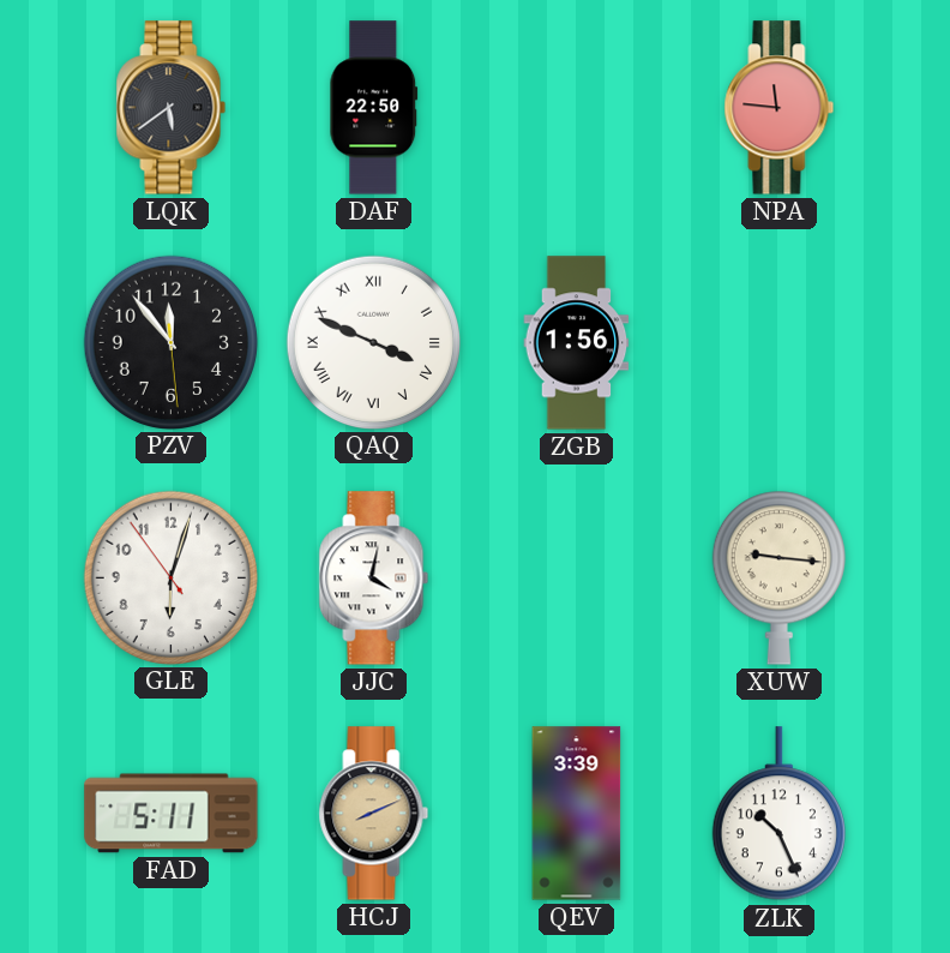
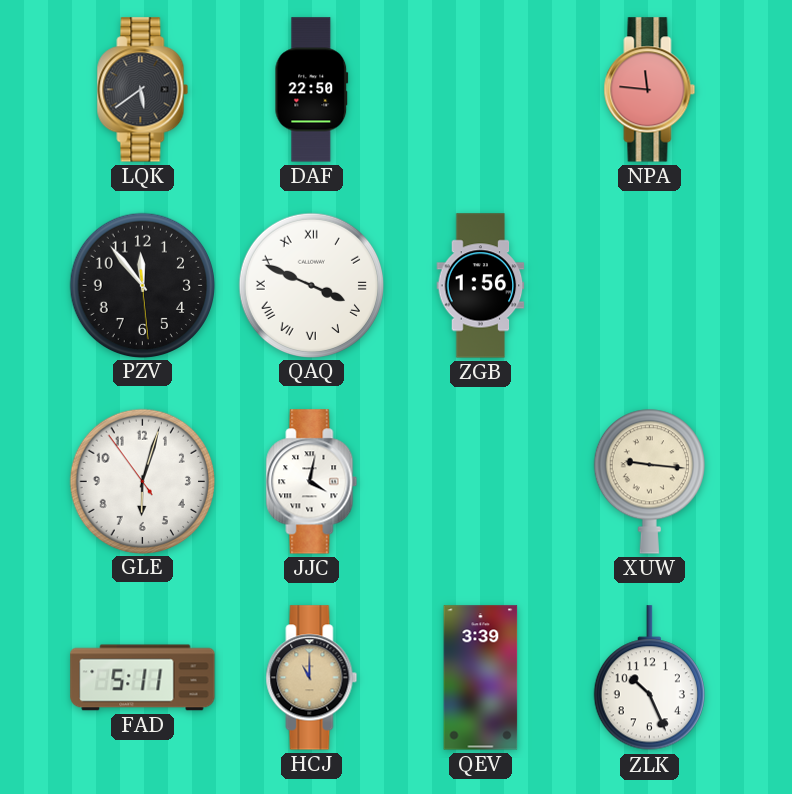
HCJ: 8:11 -> 11:00 (312, 678)
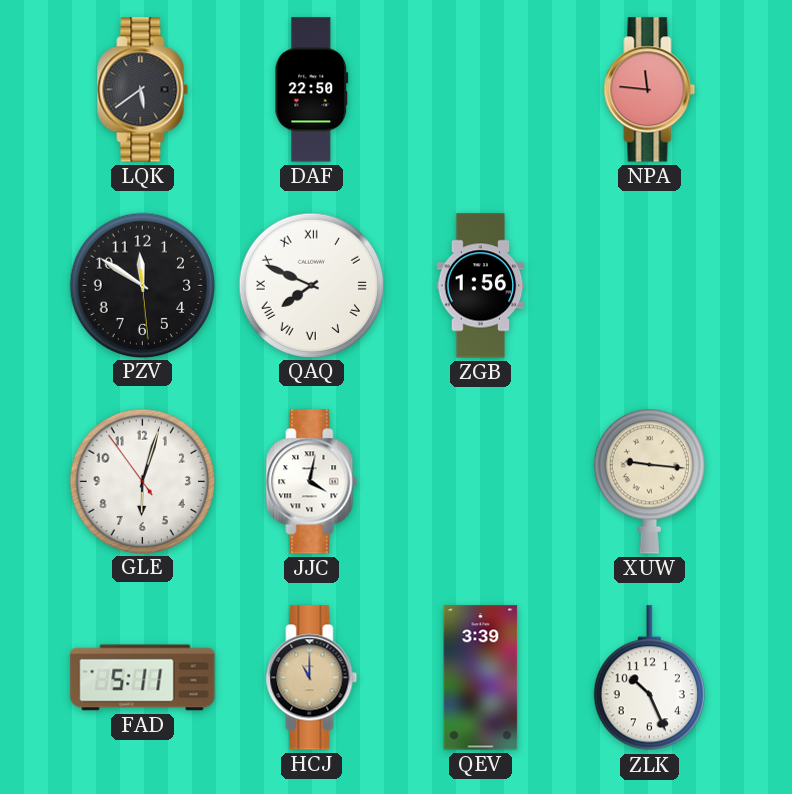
PZV: 11:53 -> 11:50 (142, 285)
QAQ: 3:49 -> 7:49 (311, 285)
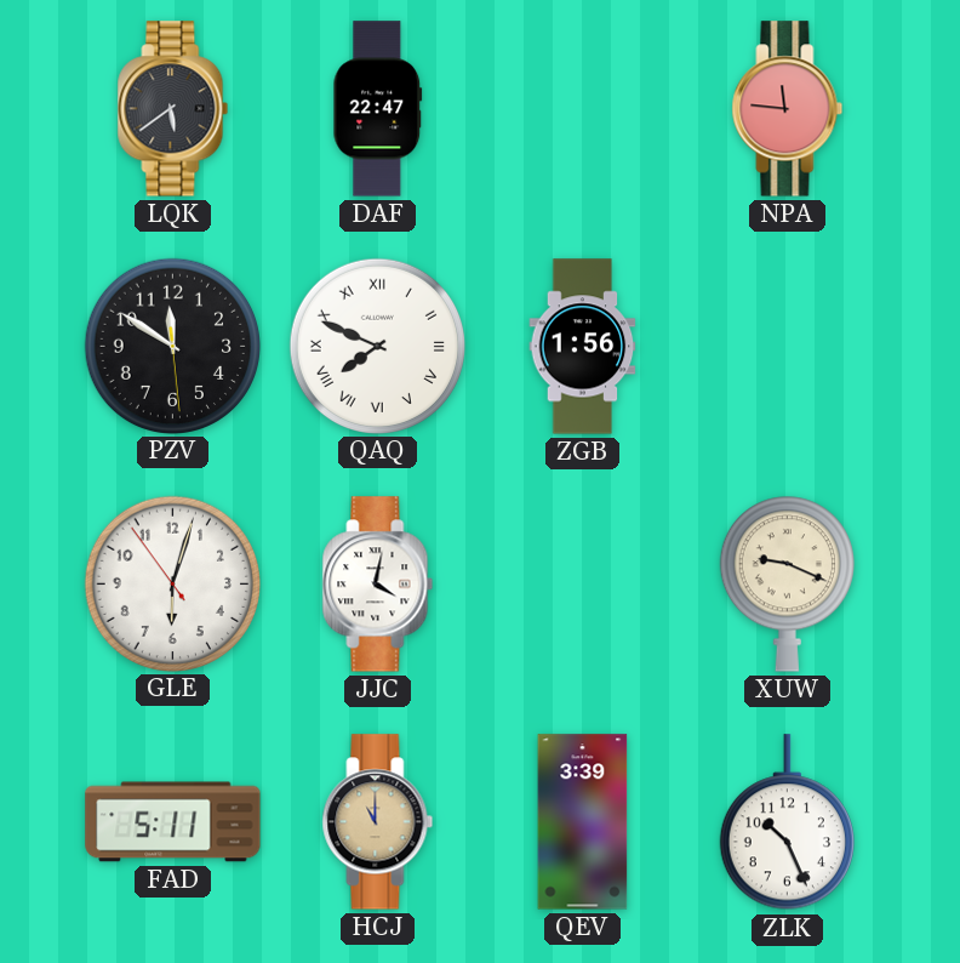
DAF: 22:50 -> 22:47 (378, 109)
XUW: 9:16 -> 9:19 (787, 583)
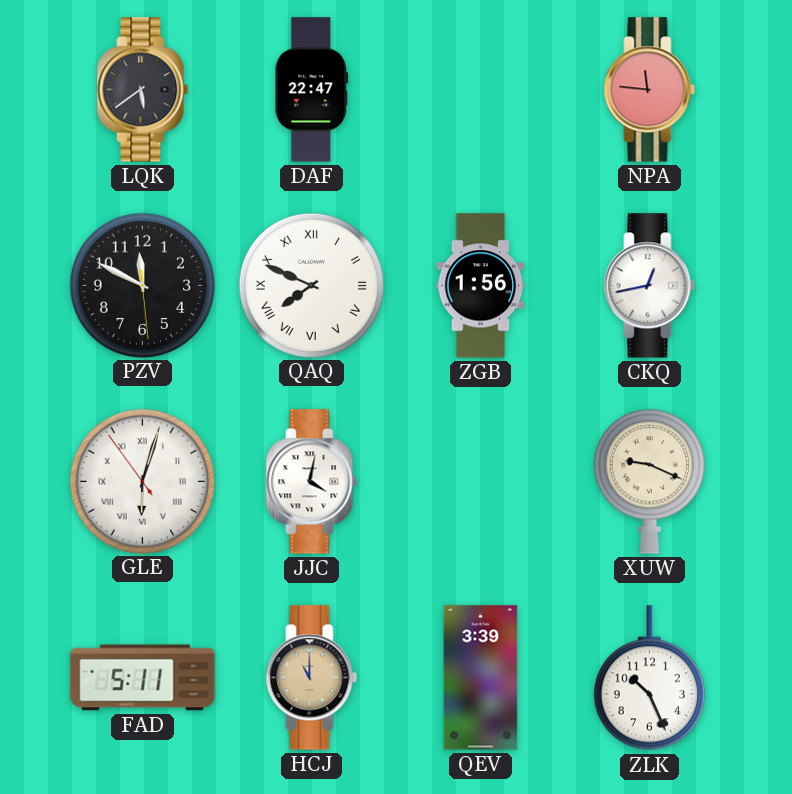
PZV: 11:50 -> 11:49 (142, 285)
CKQ: none -> 12:43 (650, 286)
GLE numerals: Arabic -> Roman (142, 481)
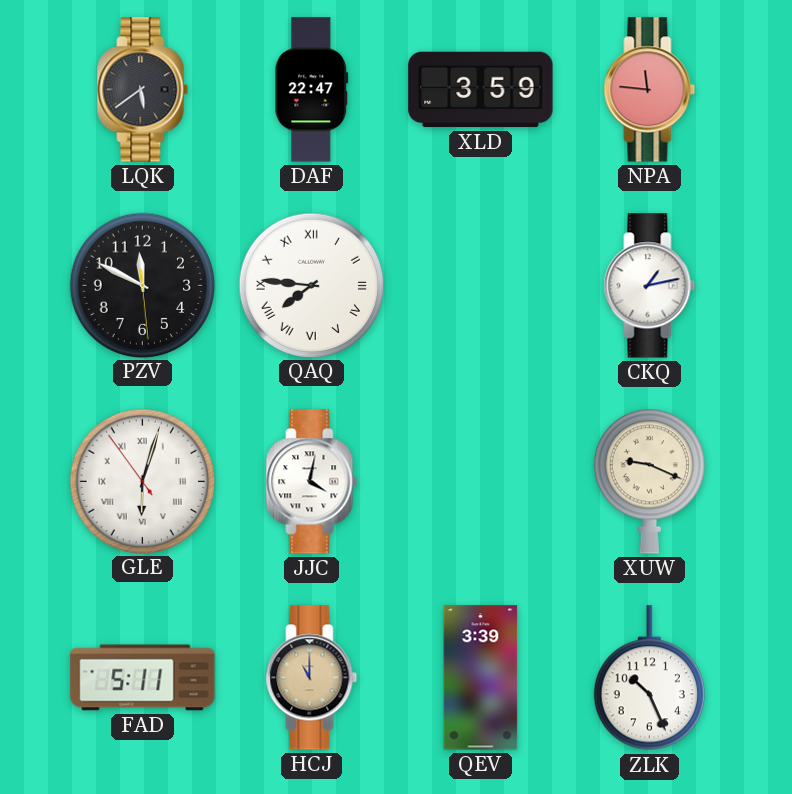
XLD: none -> 3:59 (481, 90)
QAQ: 7:49 -> 7:46 (311, 285)
ZGB: 1:56 -> none (481, 286)
CKQ: 12:43 -> 1:13 (650, 286)
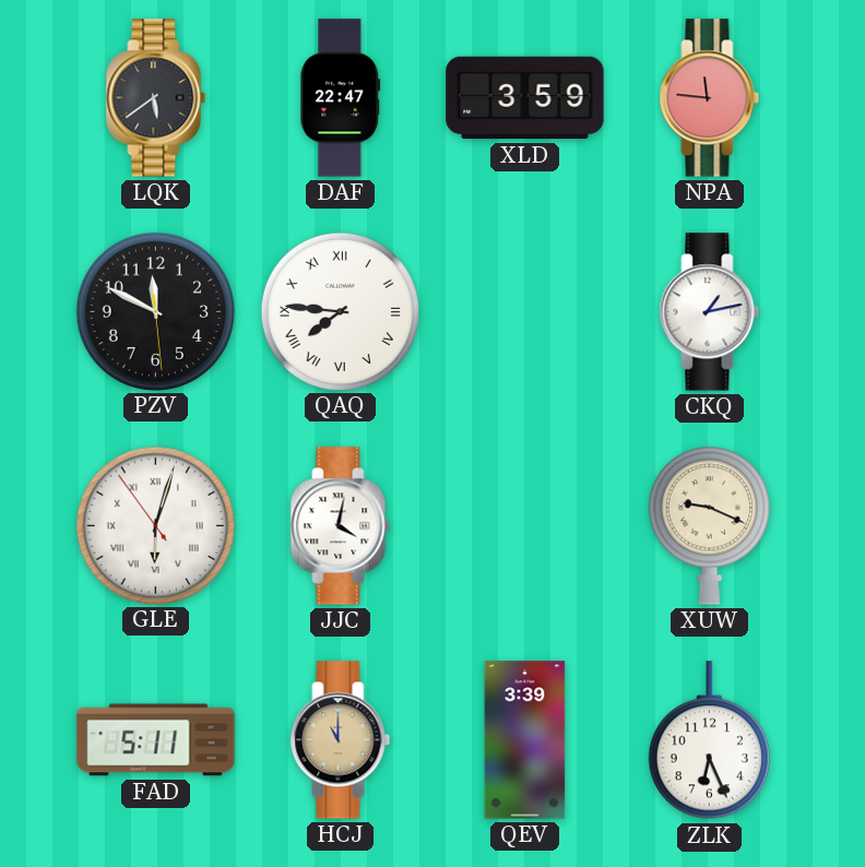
ZLK: 10:26 -> 6:26 (709, 740)
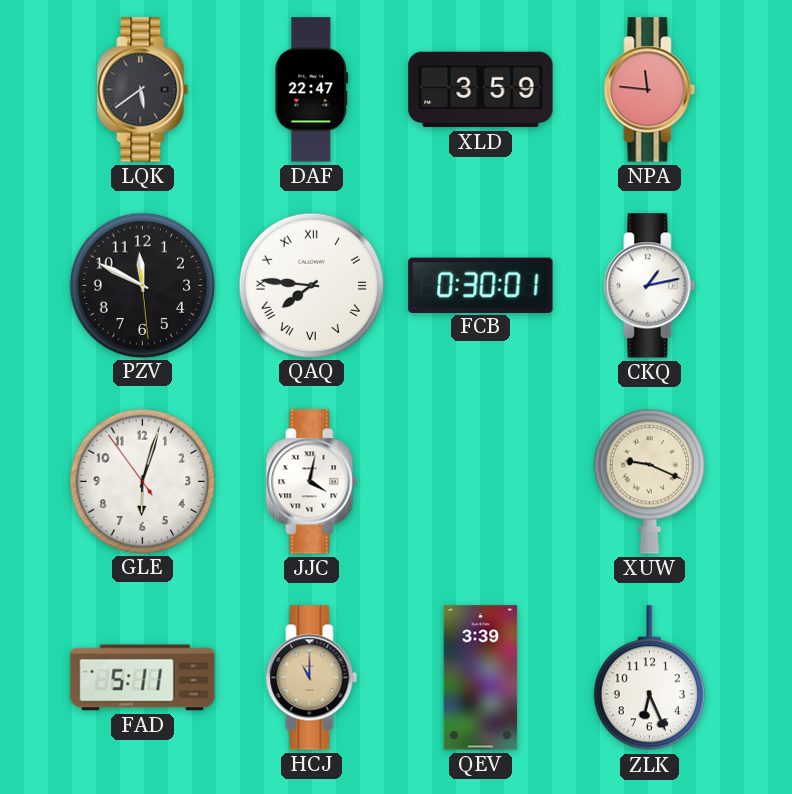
FCB: none -> 0:30 (481, 285)
GLE numerals: Roman -> Arabic (142, 481)
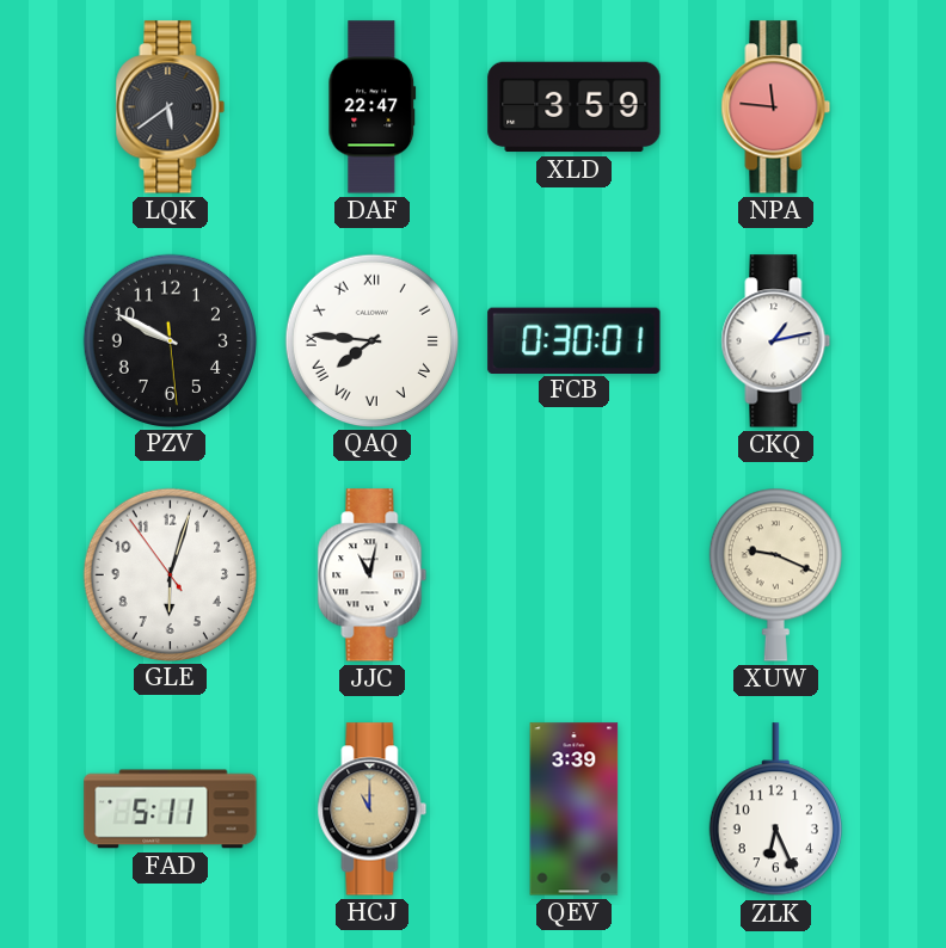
PZV: 11:49 -> 9:49 (170, 340)
JJC: 4:02 -> 11:02 (373, 575)
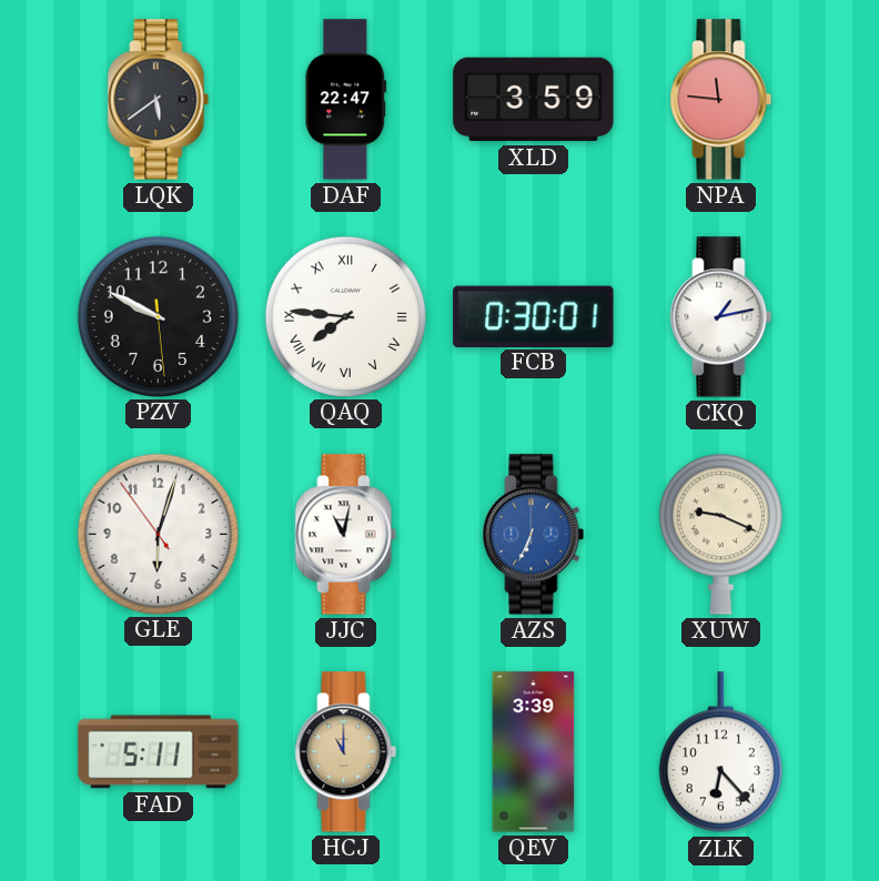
AZS: none -> 6:34 (534, 535)
ZLK: 6:26 -> 6:23 (720, 752)
